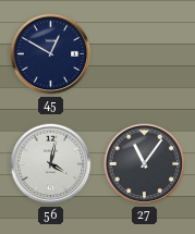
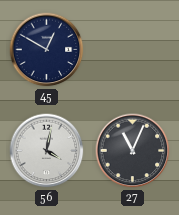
27: 11:06 -> 11:04 (133, 151)
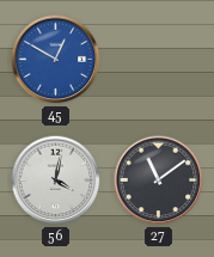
45 dial: navy -> blue (56, 60)
27: 11:04 -> 11:09 (159, 180)
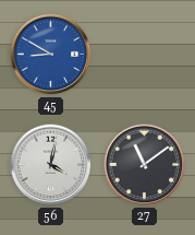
45: 12:50 -> 8:50 (51, 55)
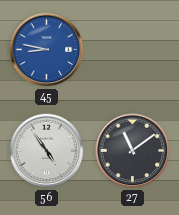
45: 8:50 -> 8:47 (47, 50)
56: 4:02 -> 4:54 (47, 151)
